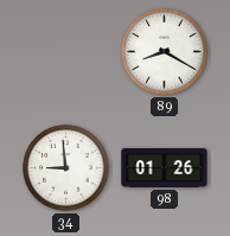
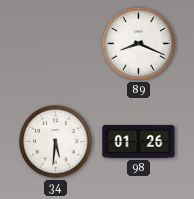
89: 8:20 -> 8:19 (139, 44)
34: 8:59 -> 5:31 (56, 142)
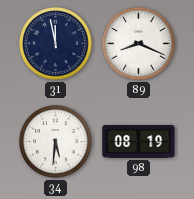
31: none -> 11:58 (56, 44)
98: 01:26 -> 08:19 (139, 141)
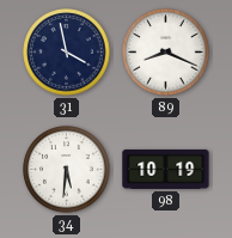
31: 11:58 -> 3:58 (67, 53)
98: 08:19 -> 10:19 (166, 169)
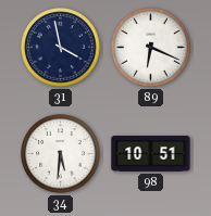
89: 8:19 -> 6:19 (151, 48)
98: 10:19 -> 10:51 (151, 153)
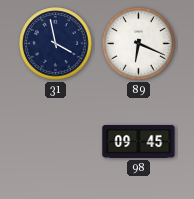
34: 5:31 -> none (61, 154)
98: 10:51 -> 09:45 (139, 141)
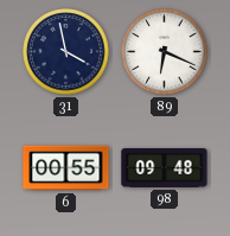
6: none -> 00:55 (66, 168)
98: 09:45 -> 09:48 (165, 167)
